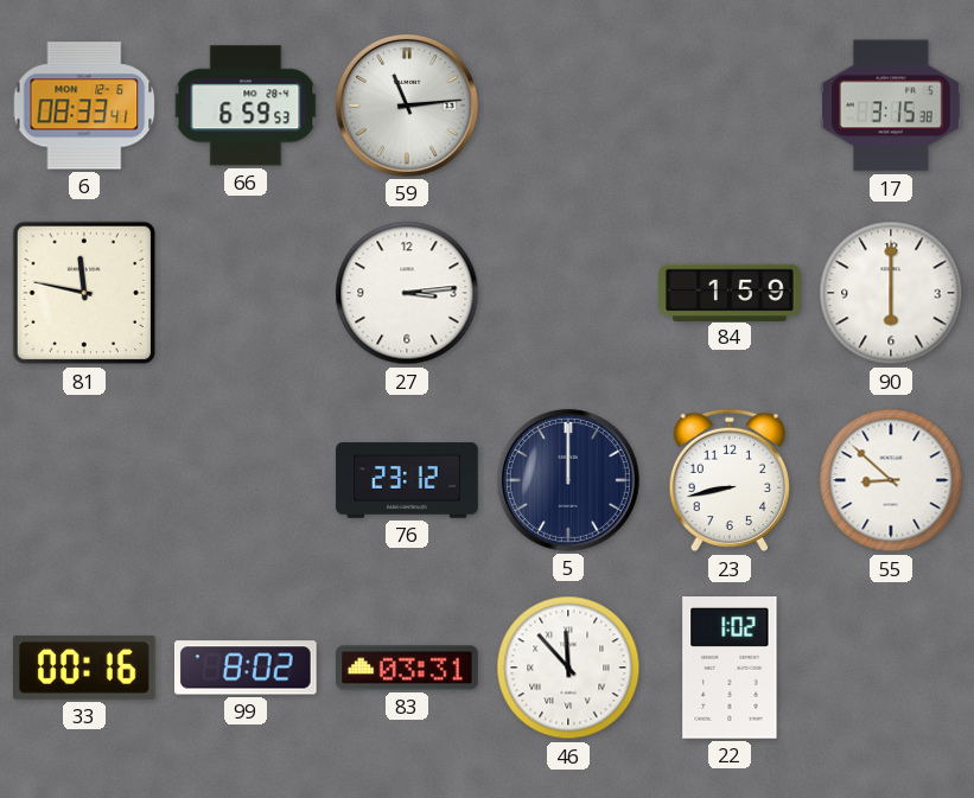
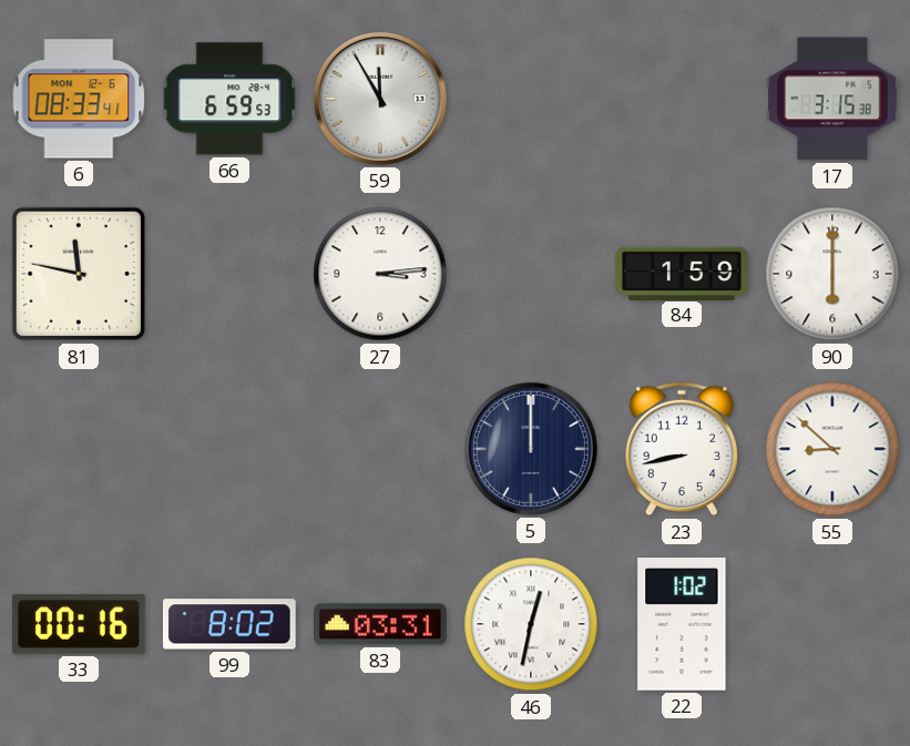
59: 11:14 -> 11:55 (380, 99)
76: 23:12 -> none (407, 480)
46: 11:53 -> 12:32 (531, 624)
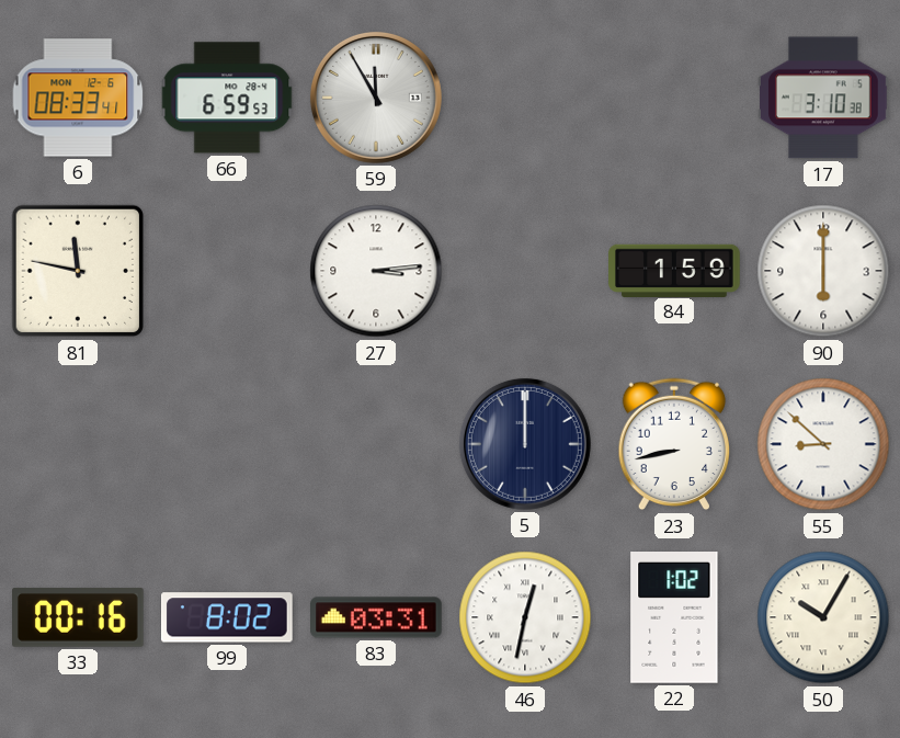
17: 3:15 -> 3:10 (823, 98)
50: none -> 10:05 (823, 617)
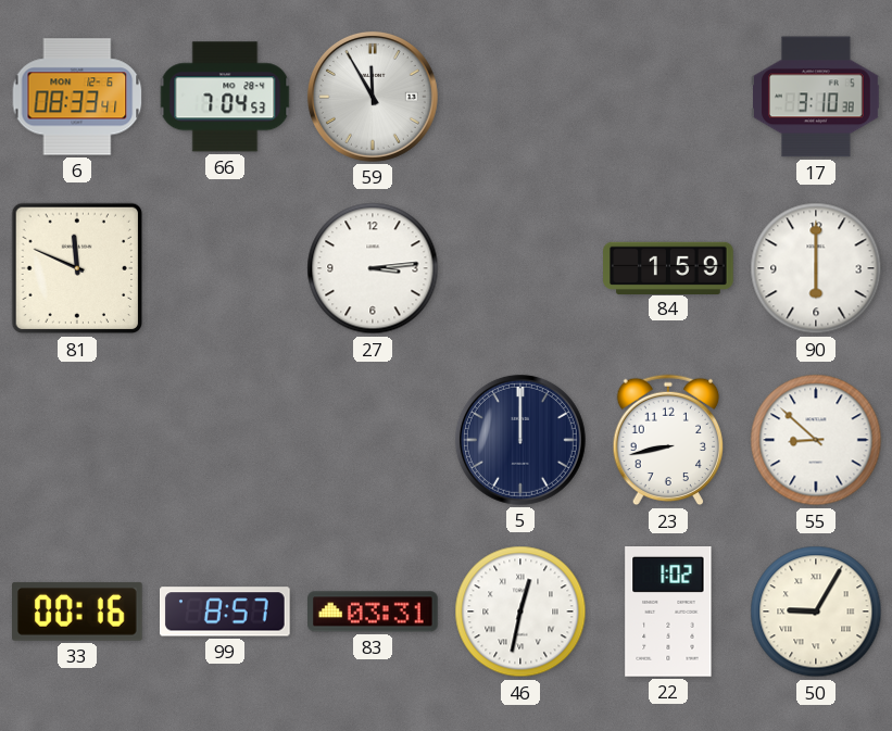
66: 6:59 -> 7:04 (225, 97)
81: 11:47 -> 11:49 (77, 268)
99: 8:02 -> 8:57 (226, 612)
50: 10:05 -> 9:05 (816, 612)
